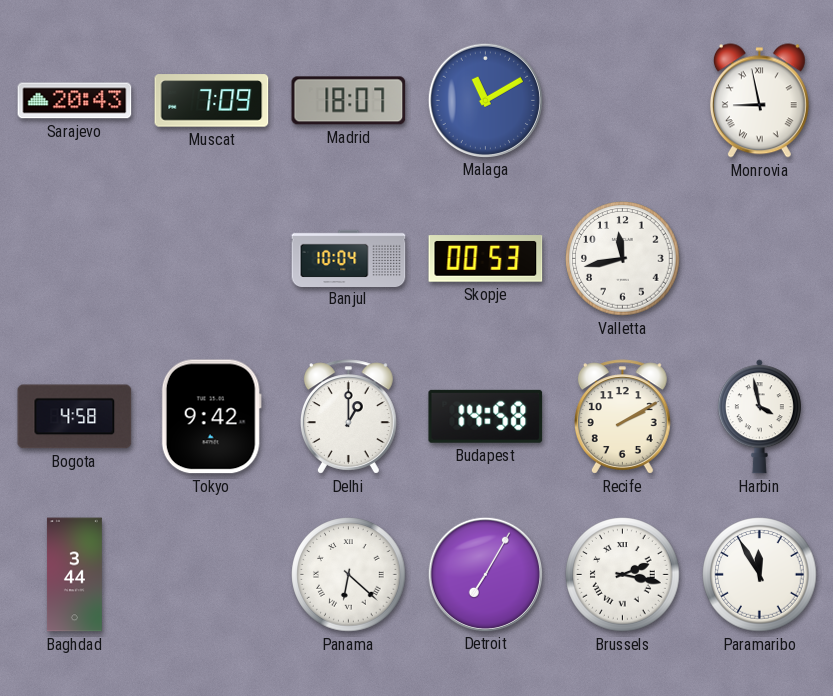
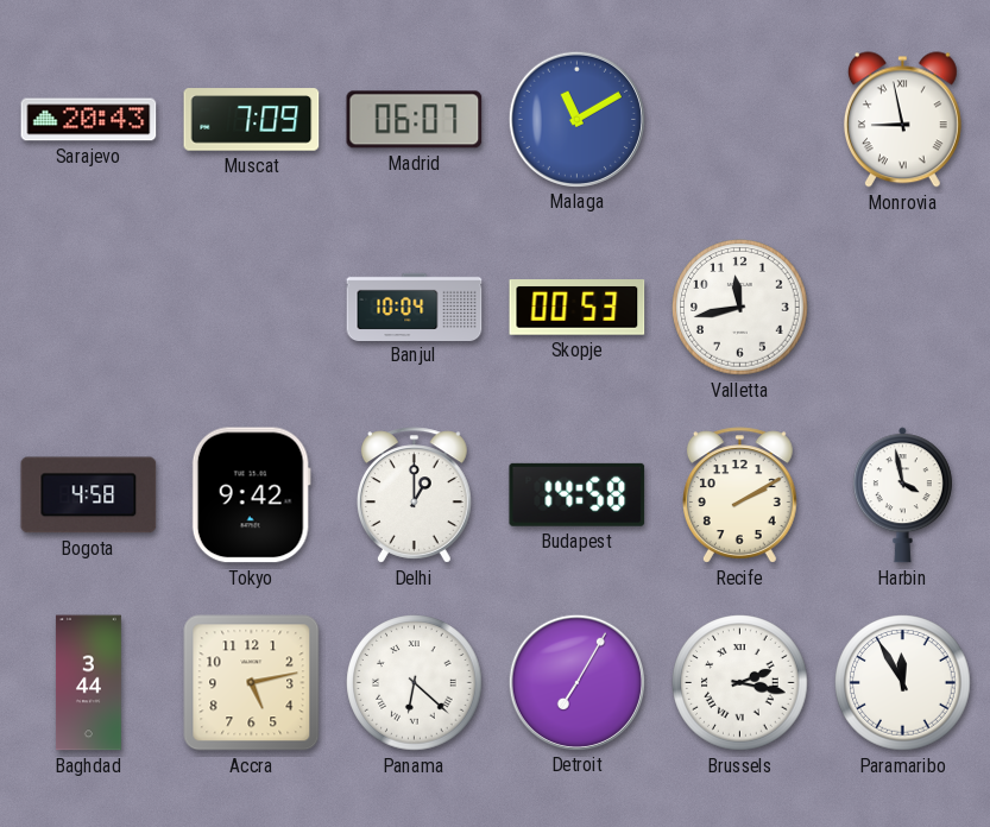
Madrid: 18:07 -> 06:07 (415, 120)
Accra: none -> 5:13 (252, 683)
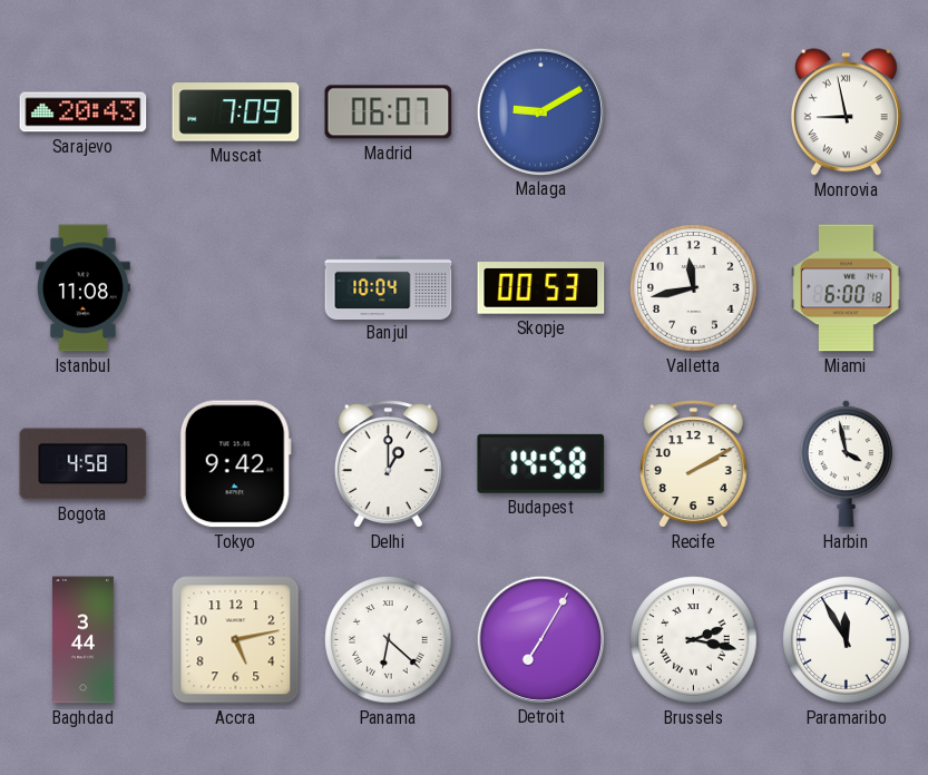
Malaga: 11:10 -> 9:10 (540, 111)
Istanbul: none -> 11:08 (82, 288)
Miami: none -> 6:00 (847, 288)
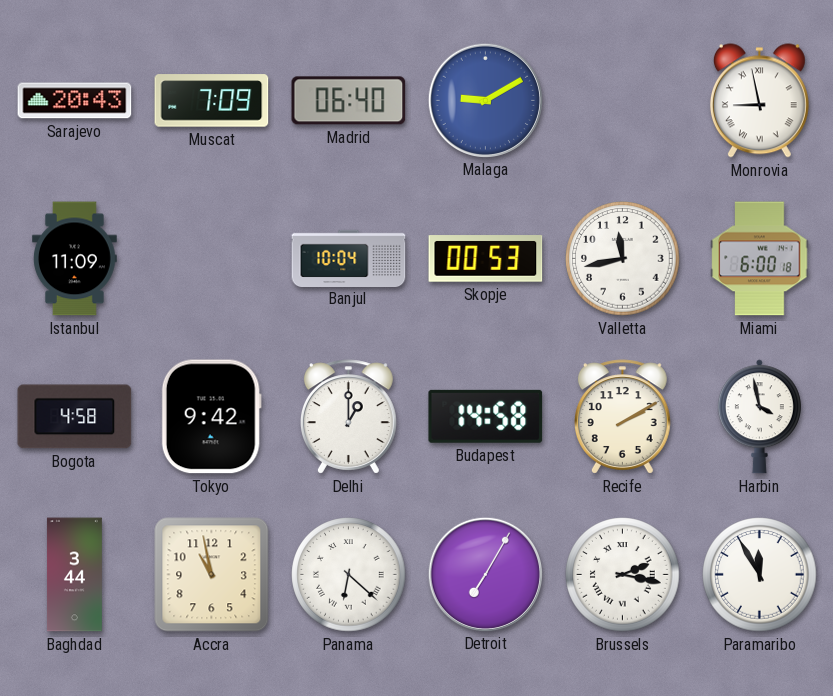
Madrid: 06:07 -> 06:40 (349, 101)
Istanbul: 11:08 -> 11:09 (74, 259)
Accra: 5:13 -> 10:58 (212, 575)
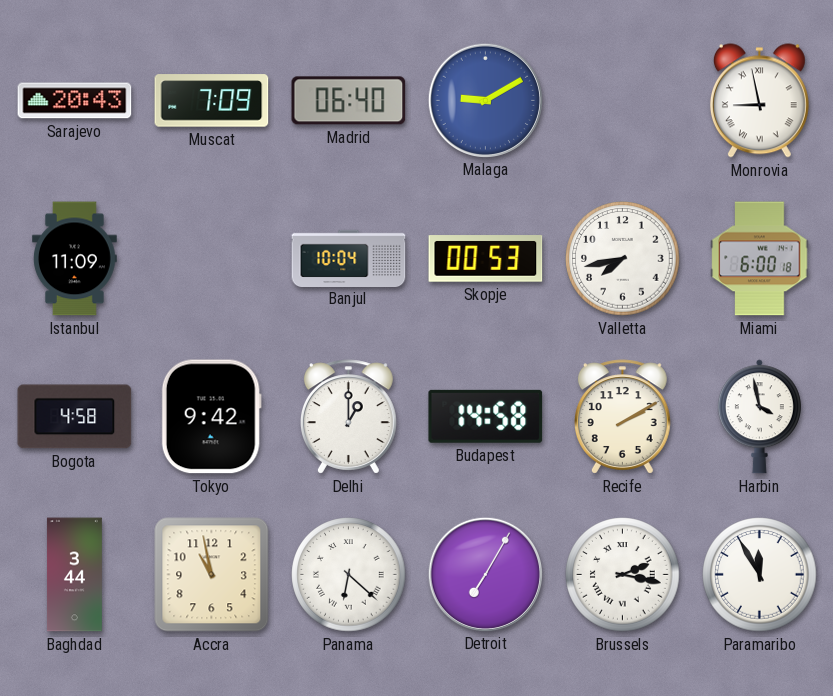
Valletta: 11:43 -> 7:43 (623, 259)
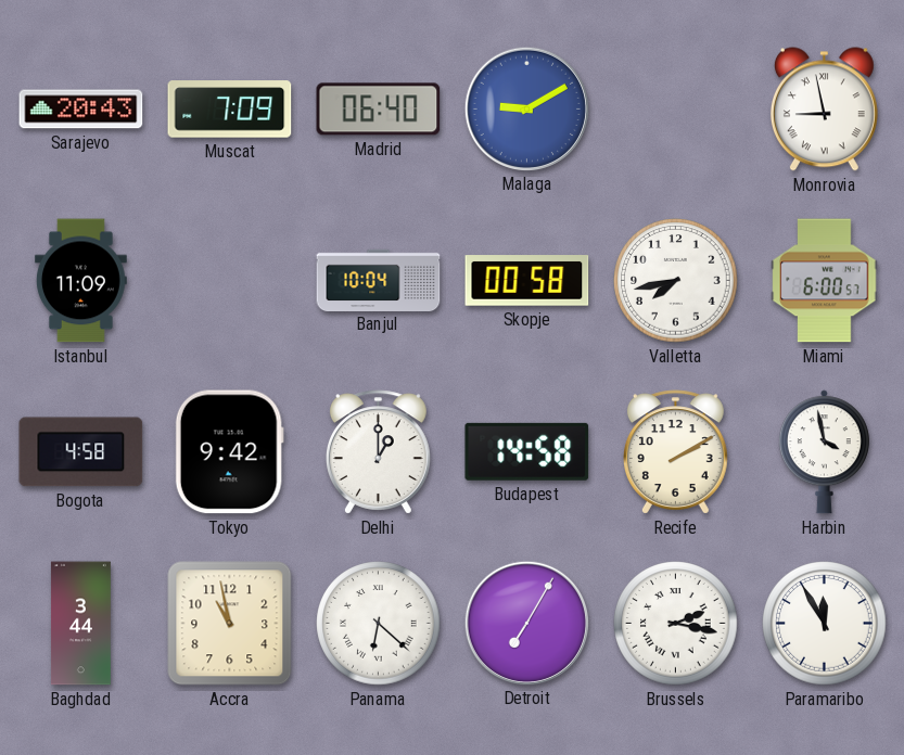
Skopje: 00:53 -> 00:58 (527, 281)
Miami: 6:00:18 -> 6:00:57 (825, 281)
